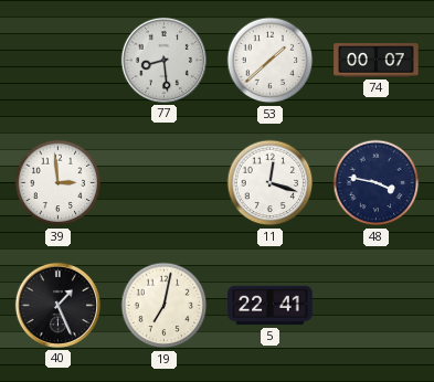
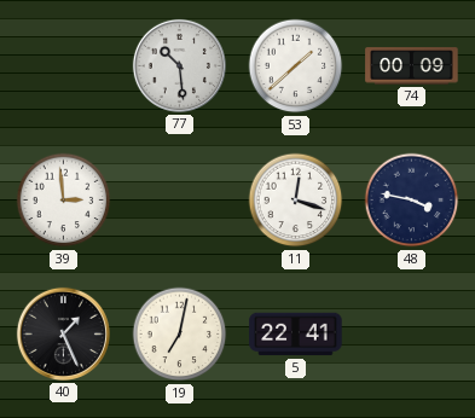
77: 8:29 -> 10:29 (179, 65)
74: 00:07 -> 00:09 (412, 66)
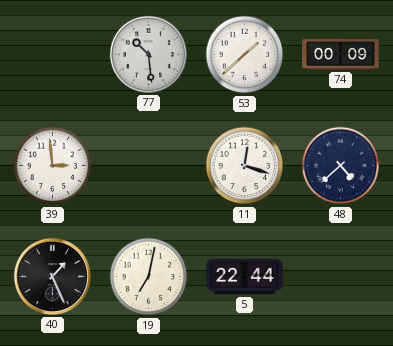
48: 3:47 -> 4:38 (341, 166)
5: 22:41 -> 22:44 (245, 277)
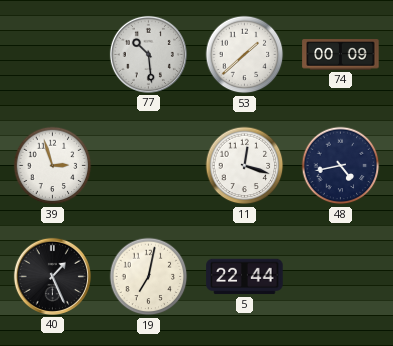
39: 2:59 -> 2:57 (53, 166)
48: 4:38 -> 4:43 (341, 166)
